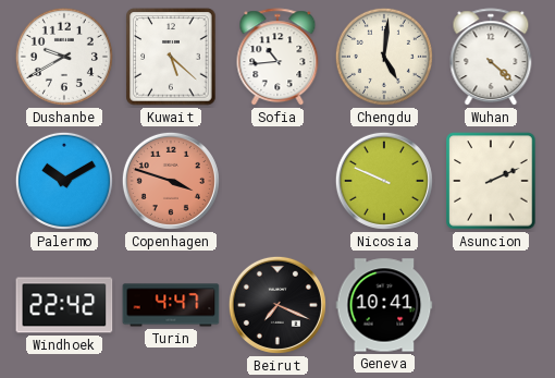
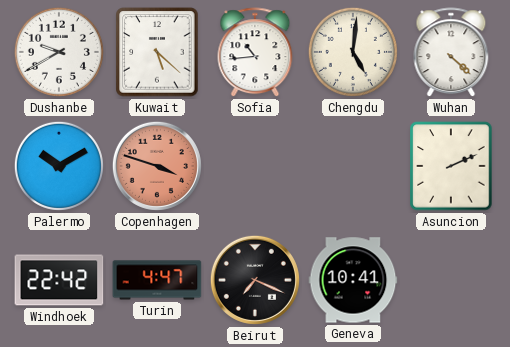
Nicosia: 9:49 -> none (384, 181)
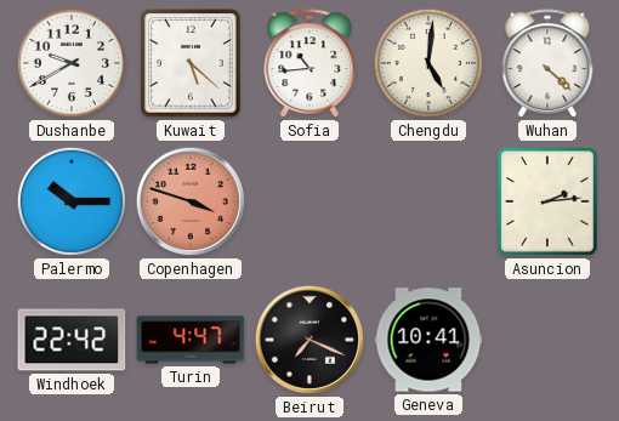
Palermo: 10:10 -> 10:15 (72, 201)
Asuncion: 2:11 -> 2:14 (547, 201)
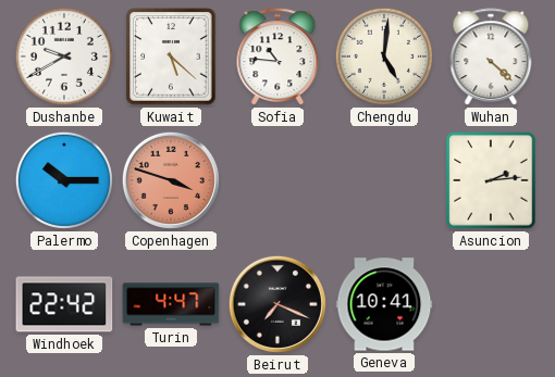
Sofia: 10:44 -> 10:46 (277, 58)
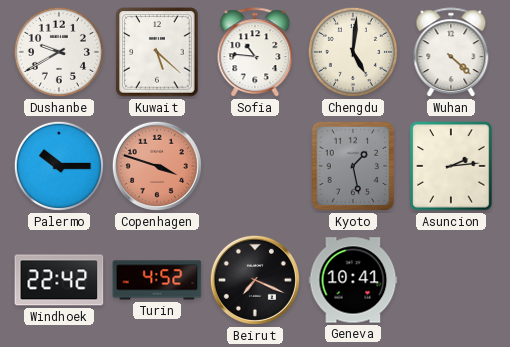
Kyoto: none -> 1:28 (353, 166)
Turin: 4:47 -> 4:52 (157, 280)
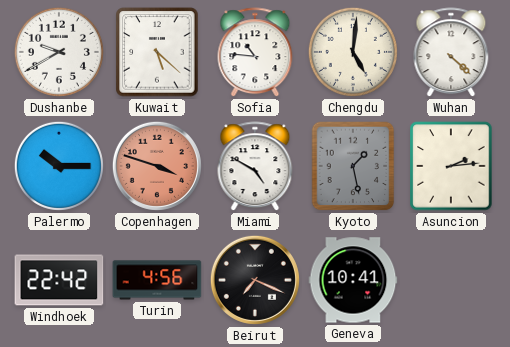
Miami: none -> 4:50 (255, 167)
Turin: 4:52 -> 4:56 (157, 280)
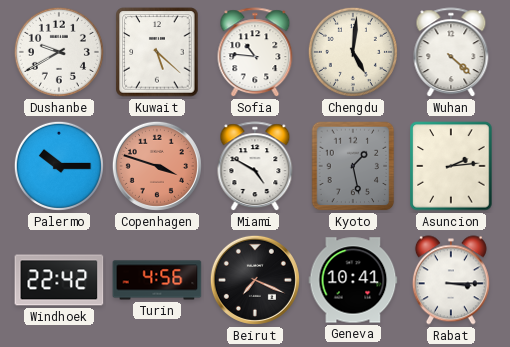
Rabat: none -> 3:15 (451, 280)
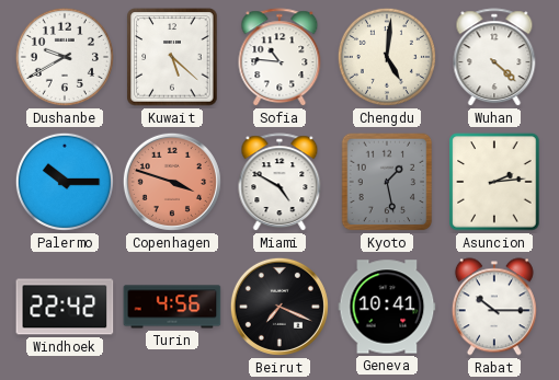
Rabat: 3:15 -> 10:15 (494, 307)
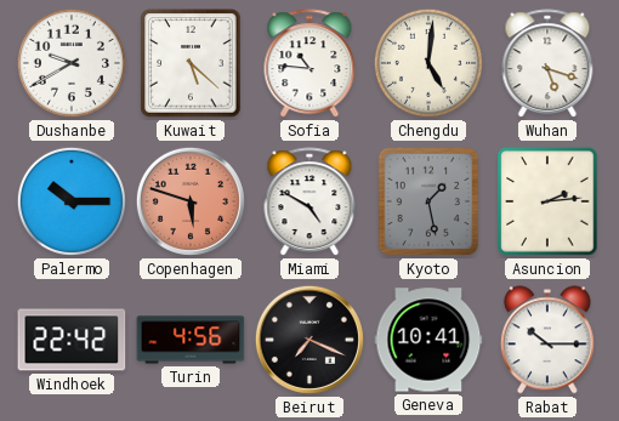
Wuhan: 4:22 -> 5:18 (547, 64)
Copenhagen: 3:48 -> 5:48 (191, 201)
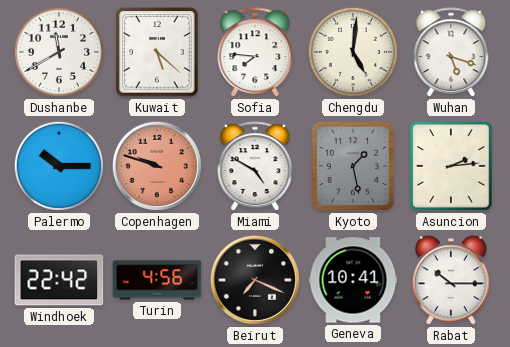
Dushanbe: 9:40 -> 11:40 (59, 52)
Sofia: 10:46 -> 7:46 (255, 53)
Copenhagen: 5:48 -> 9:48 (157, 166)
